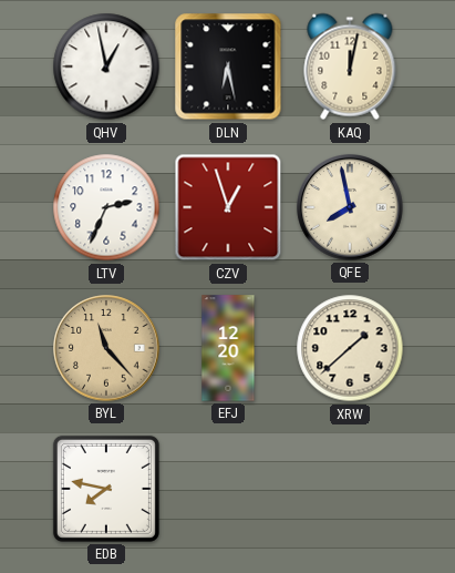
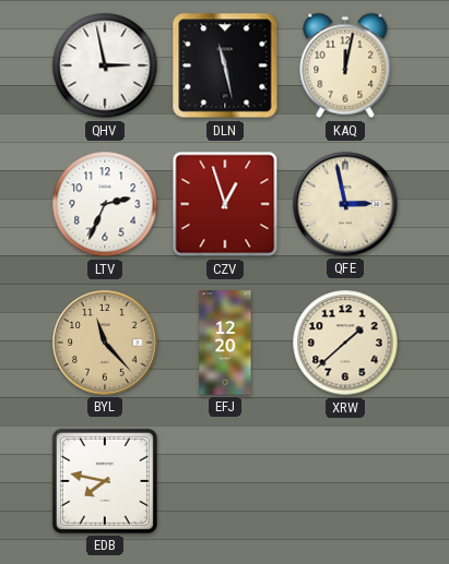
QHV: 12:58 -> 2:58 (105, 65)
DLN: 6:28 -> 11:28 (225, 65)
QFE: 7:58 -> 2:58 (345, 204)
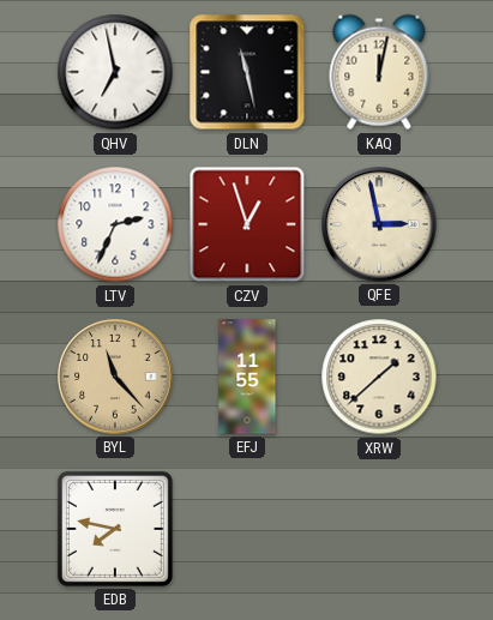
QHV: 2:58 -> 6:58 (115, 72)
EFJ: 12:20 -> 11:55 (247, 377)
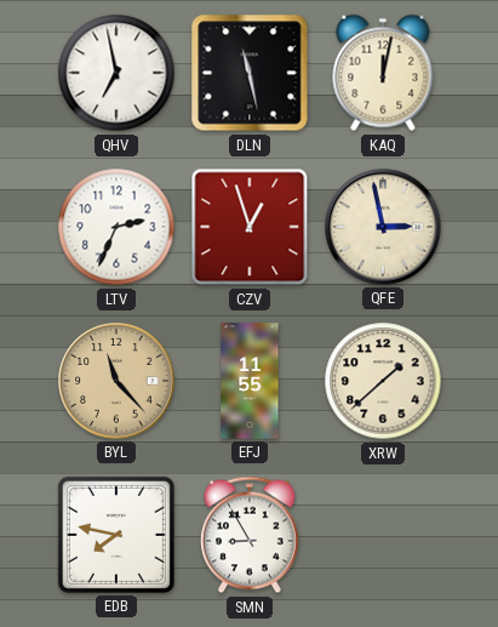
SMN: none -> 8:55 (251, 535)
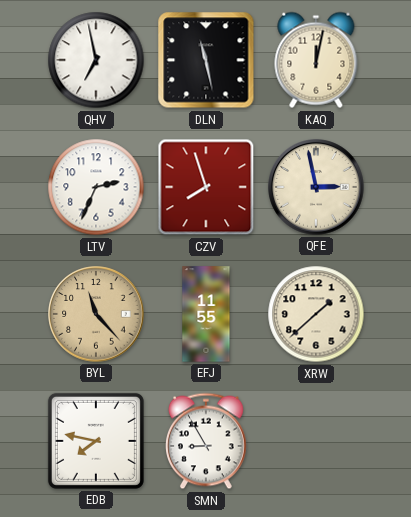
CZV: 12:57 -> 7:57 (206, 187)
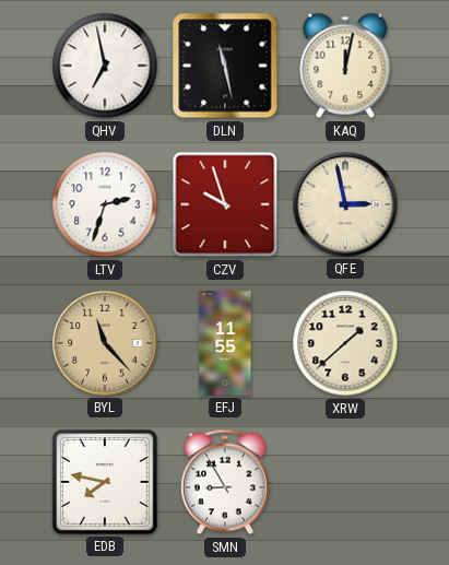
LTV: 2:34 -> 2:33 (105, 204)
CZV: 7:57 -> 9:57 (225, 204)
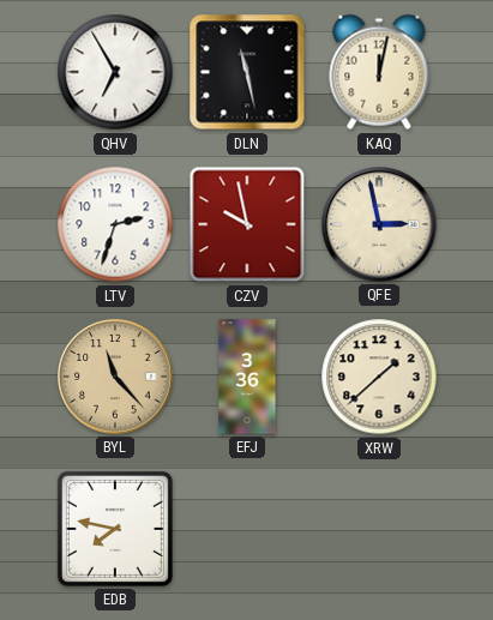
QHV: 6:58 -> 6:55 (115, 72)
CZV: 9:57 -> 9:58 (247, 224)
EFJ: 11:55 -> 3:36 (247, 377)
SMN: 8:55 -> none (226, 482)
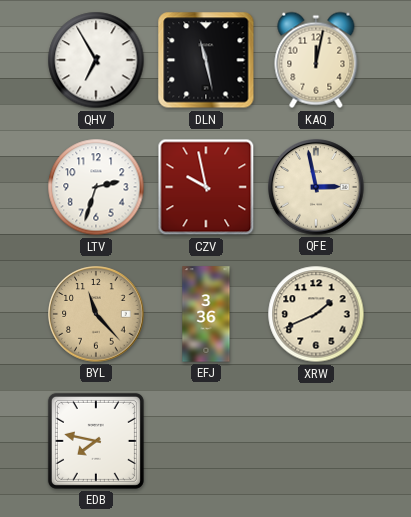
XRW: 1:38 -> 1:41 (316, 314)
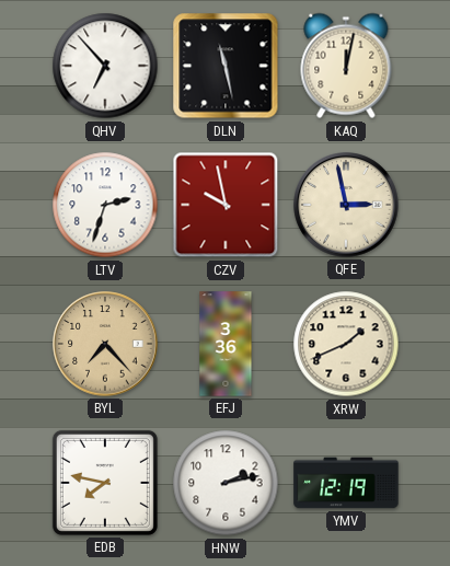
QHV: 6:55 -> 6:53 (105, 66)
BYL: 11:23 -> 7:23 (105, 344)
HNW: none -> 2:13 (226, 483)
YMV: none -> 12:19 (346, 483)
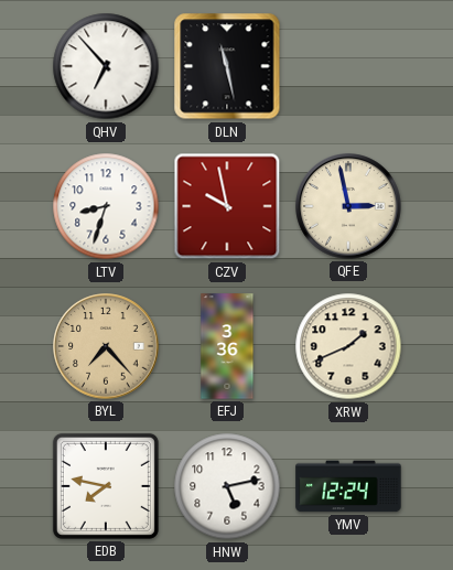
KAQ: 12:02 -> none (346, 66)
LTV: 2:33 -> 8:33 (106, 206)
HNW: 2:13 -> 5:13 (227, 486)
YMV: 12:19 -> 12:24 (348, 486)
